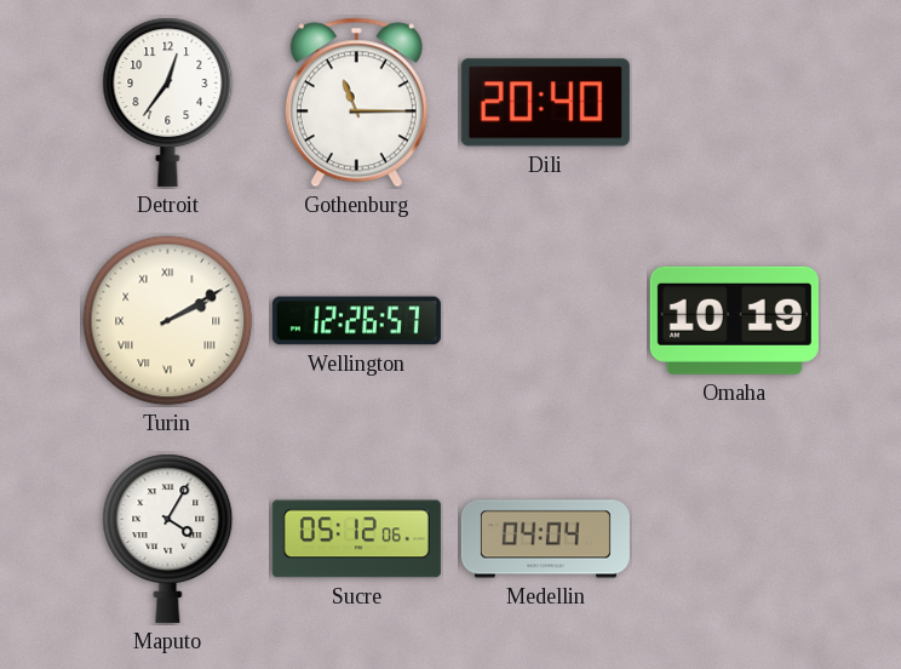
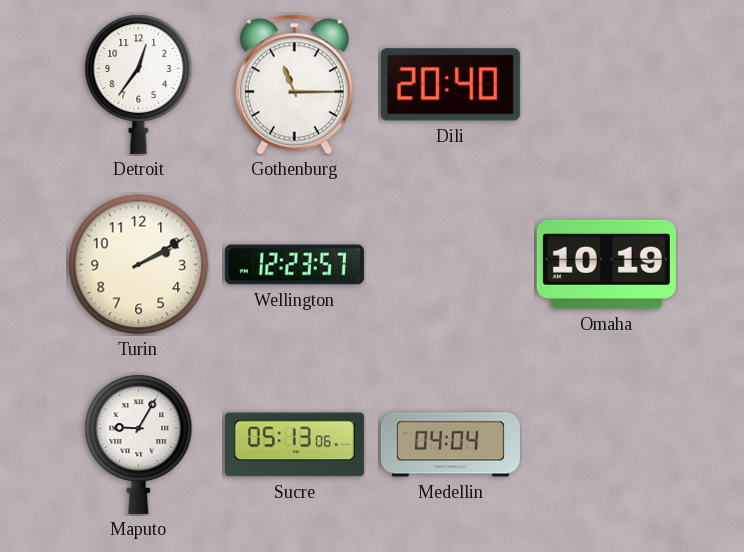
Turin numerals: Roman -> Arabic (139, 265)
Wellington: 12:26 -> 12:23 (294, 265)
Maputo: 4:05 -> 9:05 (139, 444)
Sucre: 05:12 -> 05:13 (294, 445)
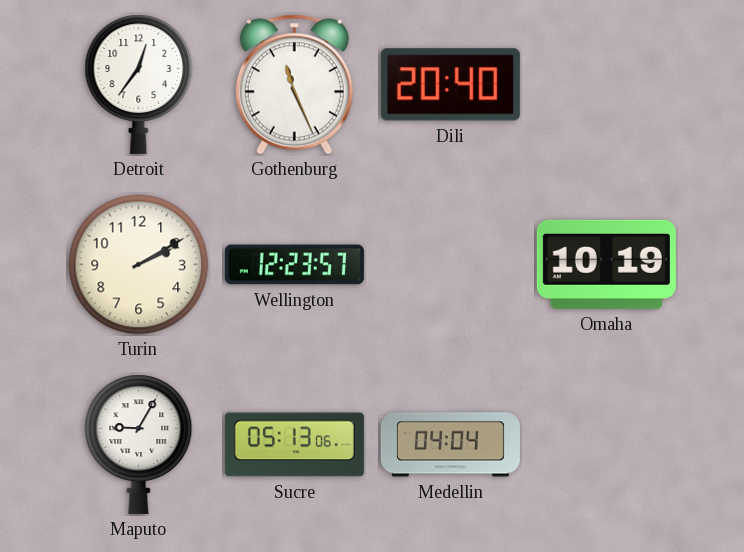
Gothenburg: 11:15 -> 11:26 (294, 85)
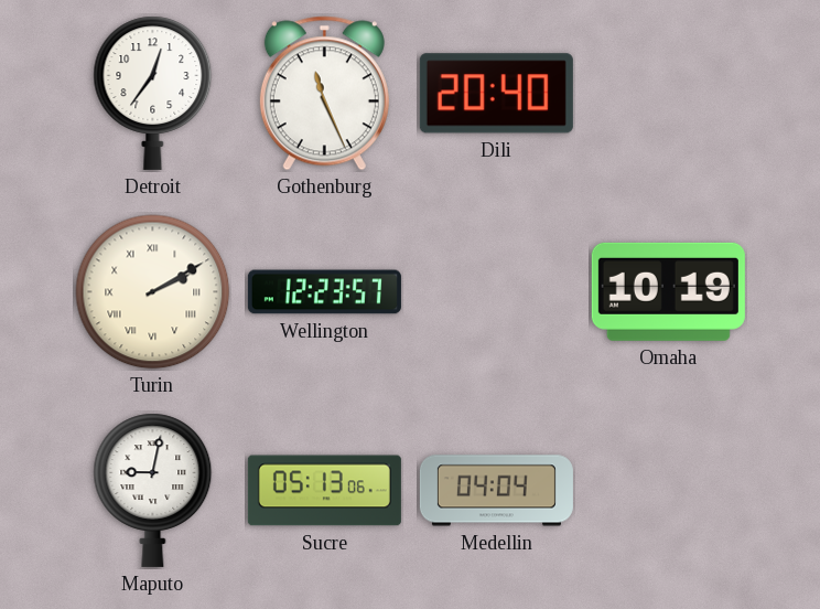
Turin numerals: Arabic -> Roman (153, 292)
Maputo: 9:05 -> 9:02 (153, 490)
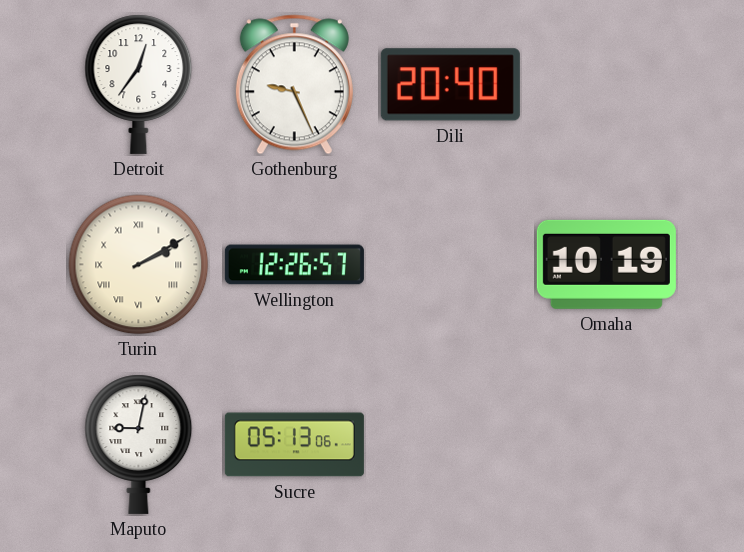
Gothenburg: 11:26 -> 9:26 (294, 85)
Wellington: 12:23 -> 12:26 (294, 265)
Medellin: 04:04 -> none (496, 491)
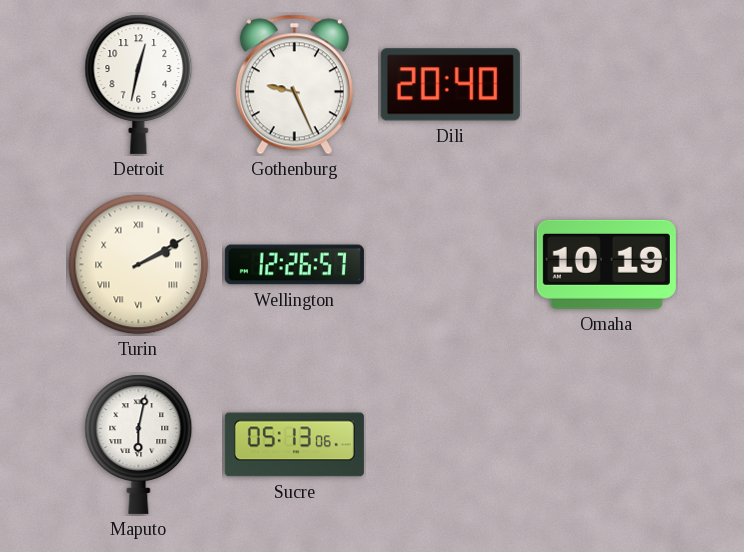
Detroit: 12:36 -> 12:32 (139, 84)
Maputo: 9:02 -> 6:02 (139, 444)
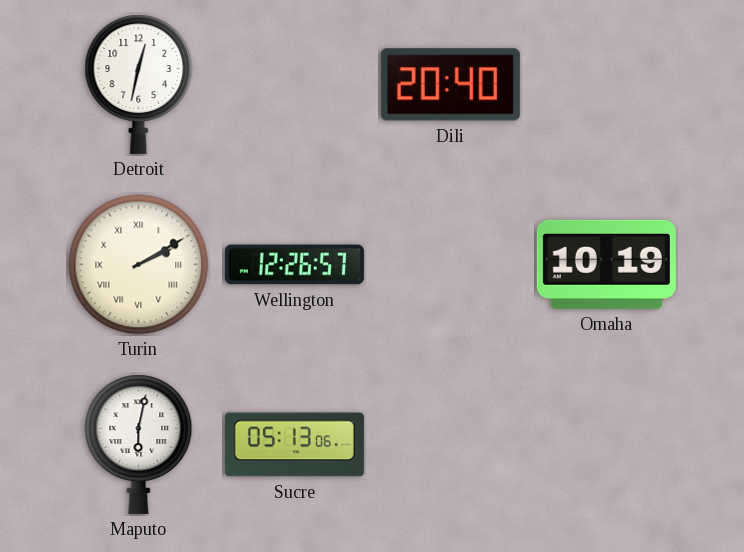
Gothenburg: 9:26 -> none (294, 85)
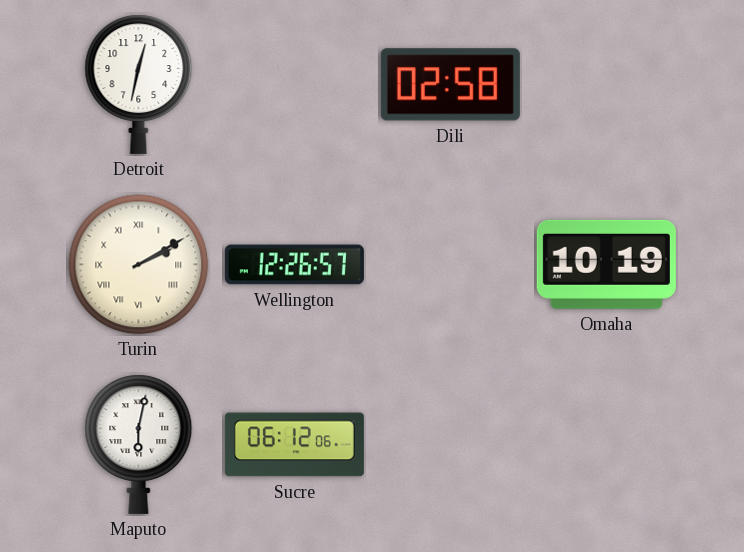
Dili: 20:40 -> 02:58 (450, 85)
Sucre: 05:13 -> 06:12 (294, 445)
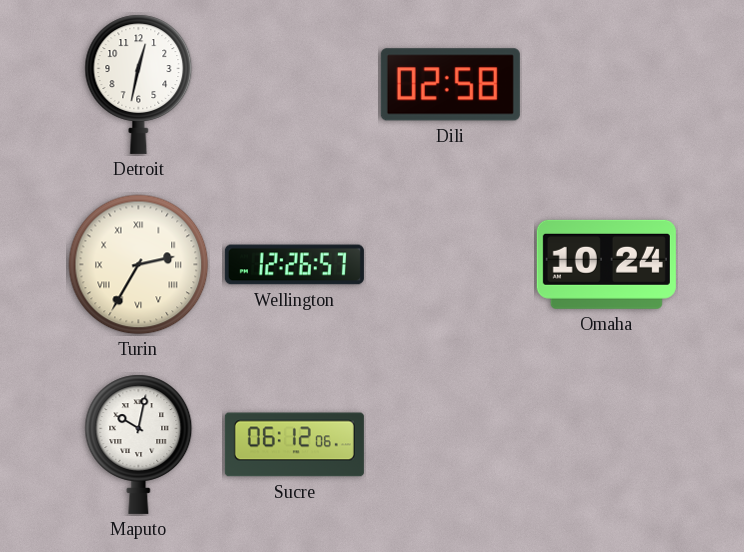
Turin: 2:10 -> 2:35 (139, 265)
Omaha: 10:19 -> 10:24 (606, 264)
Maputo: 6:02 -> 10:02 (139, 444)
